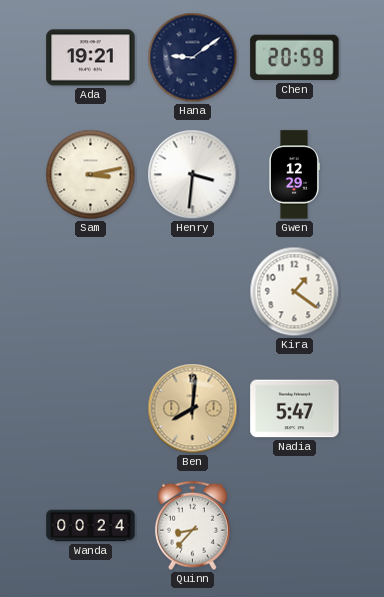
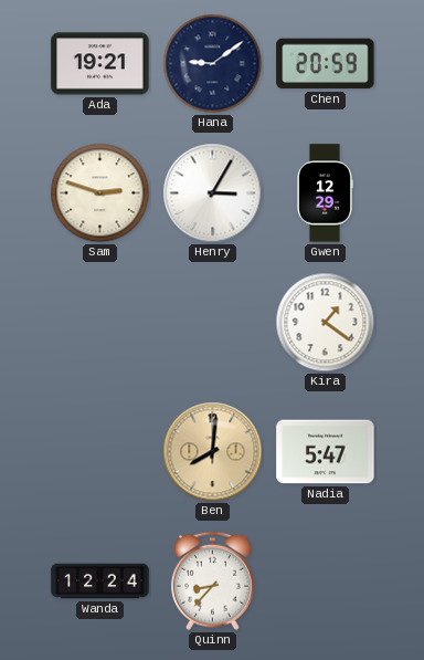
Sam: 3:13 -> 2:48 (100, 193)
Henry: 3:31 -> 3:05 (213, 193)
Wanda: 00:24 -> 12:24 (100, 582)
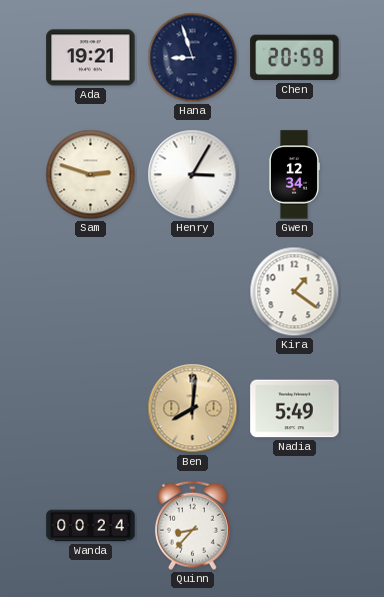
Hana: 9:09 -> 8:57 (193, 58)
Gwen: 12:29 -> 12:34 (295, 175)
Nadia: 5:47 -> 5:49 (295, 409)
Wanda: 12:24 -> 00:24 (91, 526)
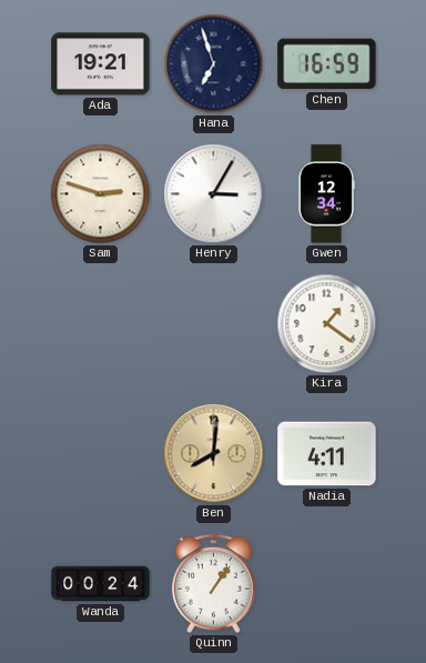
Hana: 8:57 -> 6:57 (214, 64)
Chen: 20:59 -> 16:59 (327, 64)
Nadia: 5:49 -> 4:11 (327, 454)
Quinn: 8:37 -> 1:06 (213, 584)
